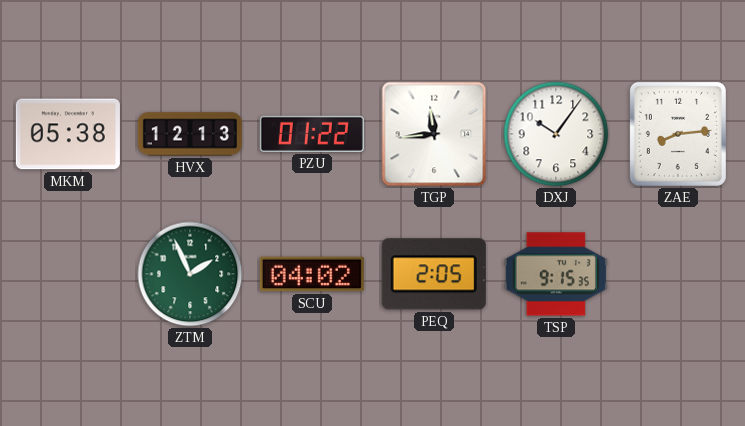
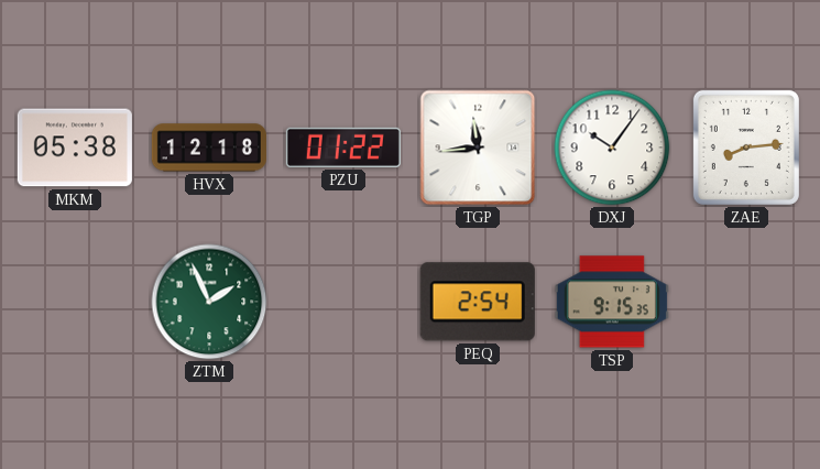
HVX: 12:13 -> 12:18 (209, 148)
SCU: 04:02 -> none (312, 274)
PEQ: 2:05 -> 2:54 (478, 302)
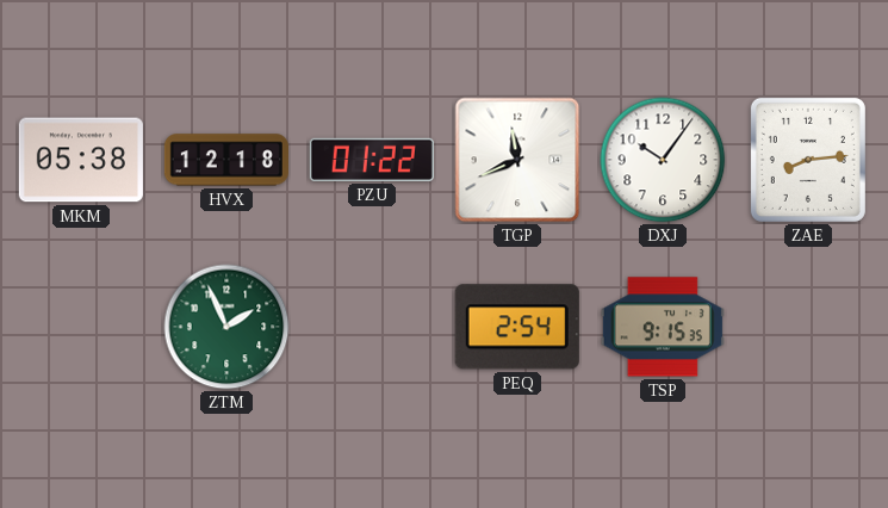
TGP: 11:44 -> 11:41 (517, 160)
